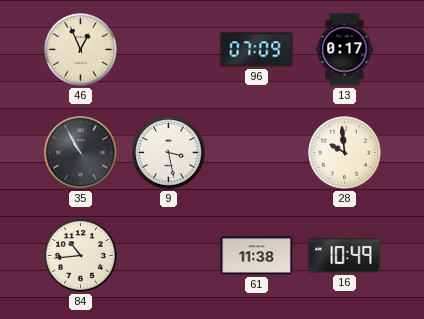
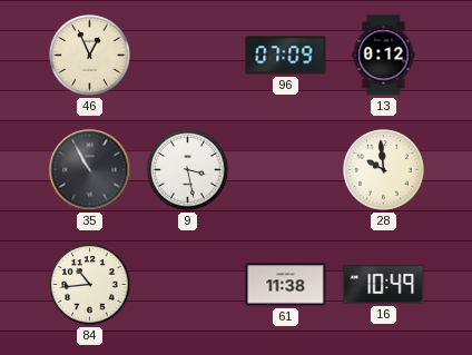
13: 0:17 -> 0:12 (384, 56)
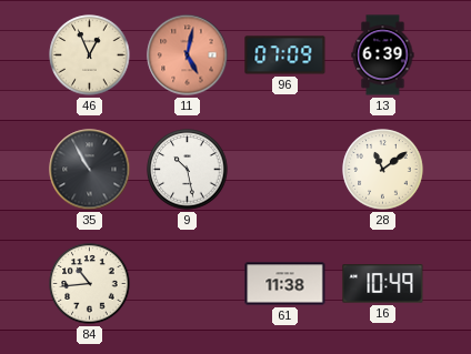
11: none -> 5:02 (188, 55)
13: 0:12 -> 6:39 (383, 55)
9: 3:28 -> 10:28 (188, 170)
28: 9:59 -> 11:09 (383, 170)
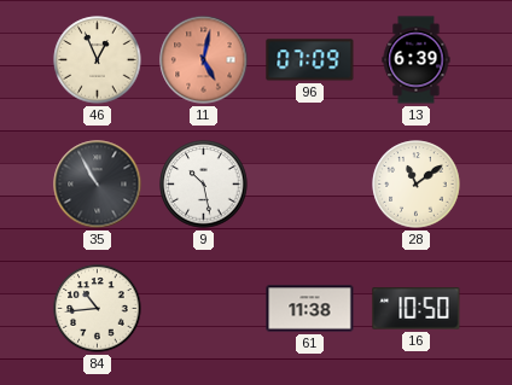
16: 10:49 -> 10:50 (417, 309)
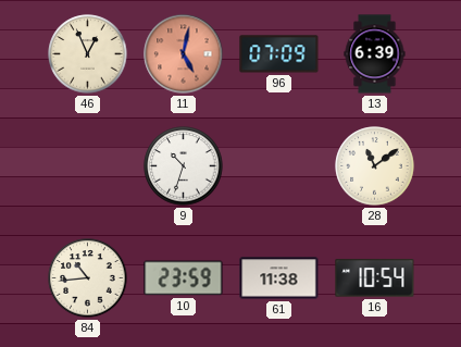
35: 10:55 -> none (98, 185)
9: 10:28 -> 10:33 (184, 166)
10: none -> 23:59 (184, 278)
16: 10:50 -> 10:54 (375, 278)
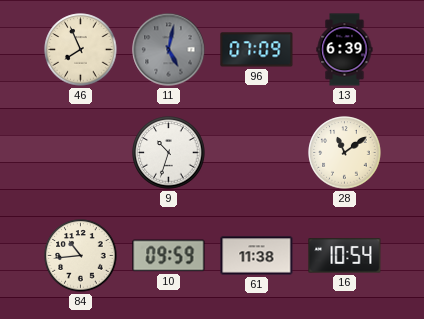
46: 12:56 -> 7:56 (81, 50)
11 dial: salmon -> grey (169, 50)
10: 23:59 -> 09:59 (169, 256)
